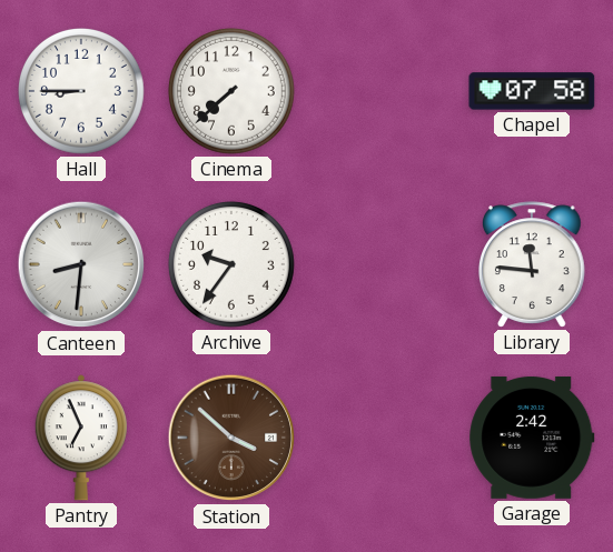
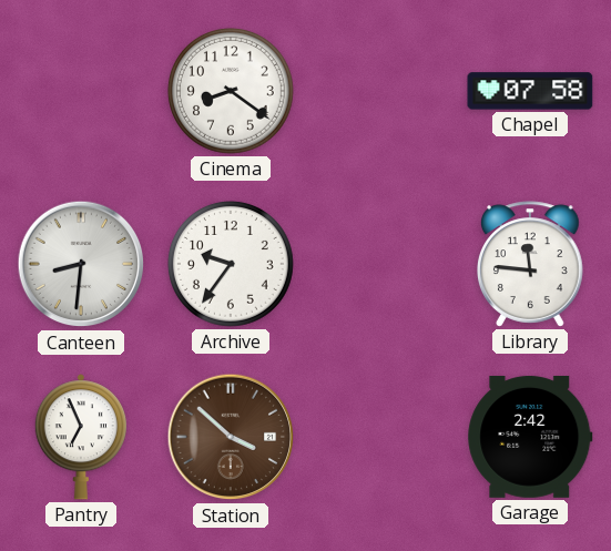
Hall: 8:45 -> none (82, 92)
Cinema: 7:38 -> 8:21 (232, 92)
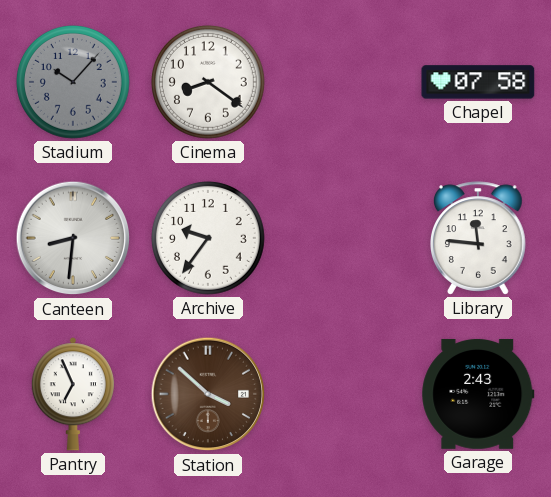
Stadium: none -> 10:07 (74, 83)
Garage: 2:42 -> 2:43 (478, 394)
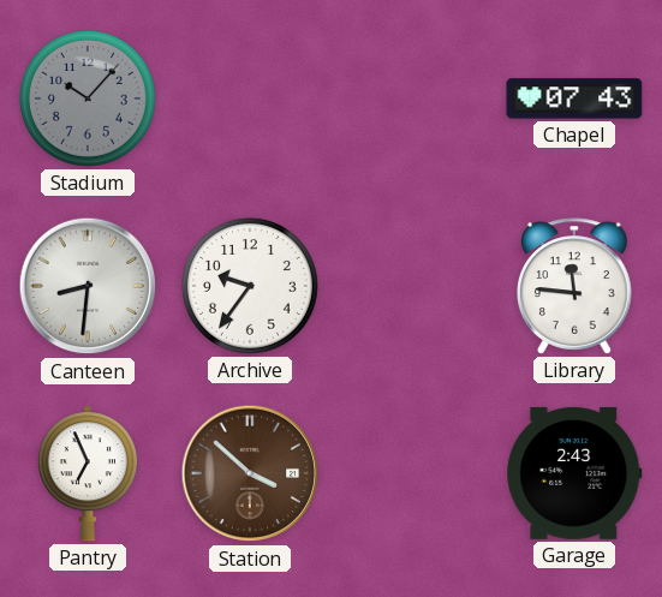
Cinema: 8:21 -> none (209, 83)
Chapel: 07:58 -> 07:43 (574, 98)
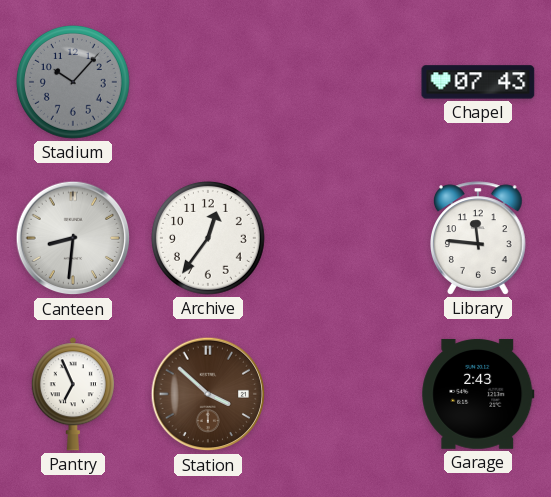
Archive: 9:36 -> 12:36 (209, 239)
